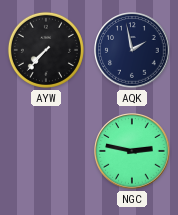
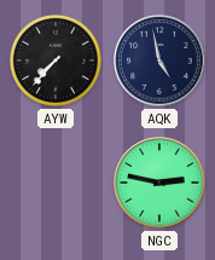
AQK: 1:58 -> 4:58 (159, 60)
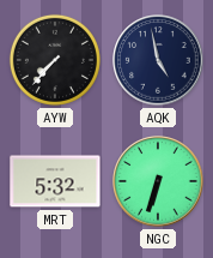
MRT: none -> 5:32 (55, 181)
NGC: 2:47 -> 6:33 (158, 181)
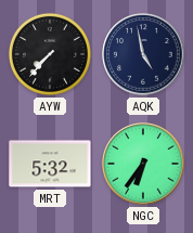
NGC: 6:33 -> 6:36 (143, 164)
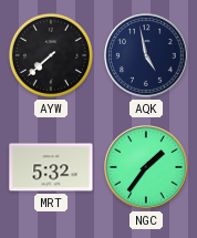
AYW: 7:37 -> 7:38 (51, 55)
NGC: 6:36 -> 1:36 (146, 167)
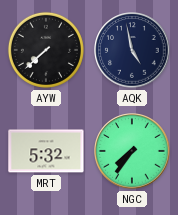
NGC: 1:36 -> 7:36 (132, 151)
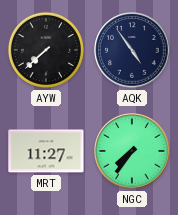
AQK: 4:58 -> 4:54 (132, 50)
MRT: 5:32 -> 11:27 (46, 151)
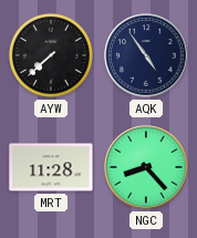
MRT: 11:27 -> 11:28 (51, 167)
NGC: 7:36 -> 8:23 (146, 167)
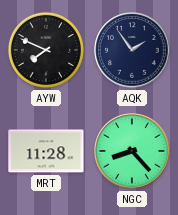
AYW: 7:38 -> 7:49 (46, 50)
AQK: 4:54 -> 1:54 (132, 50)
